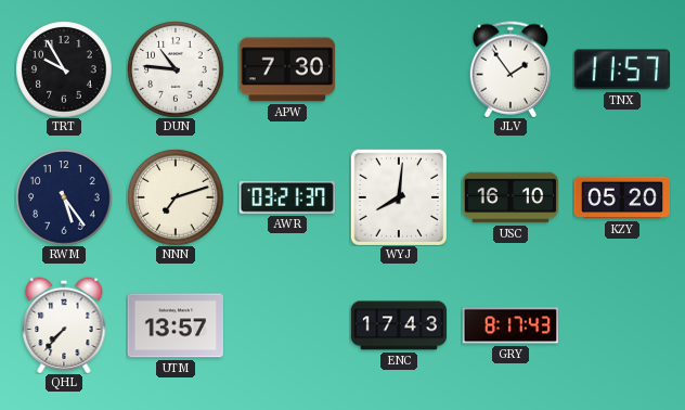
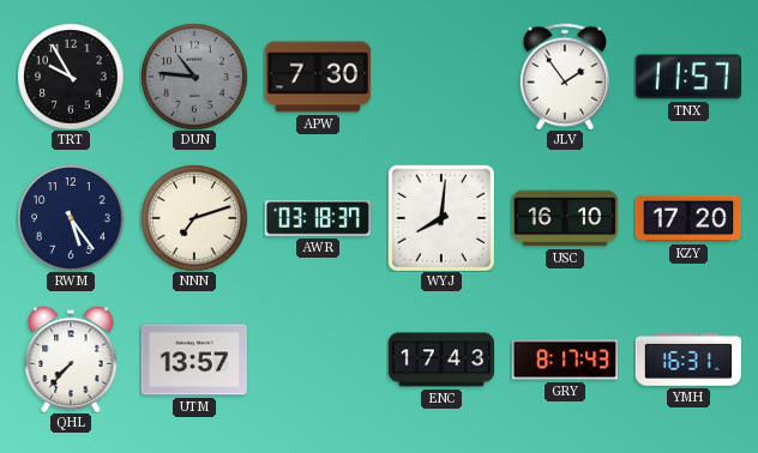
DUN dial: white -> grey (194, 77)
AWR: 03:21 -> 03:18 (318, 218)
KZY: 05:20 -> 17:20 (687, 218)
YMH: none -> 16:31 (687, 361)
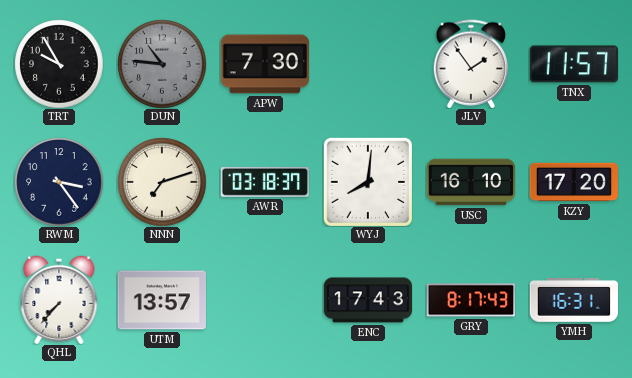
RWM: 5:24 -> 3:24 (59, 182)
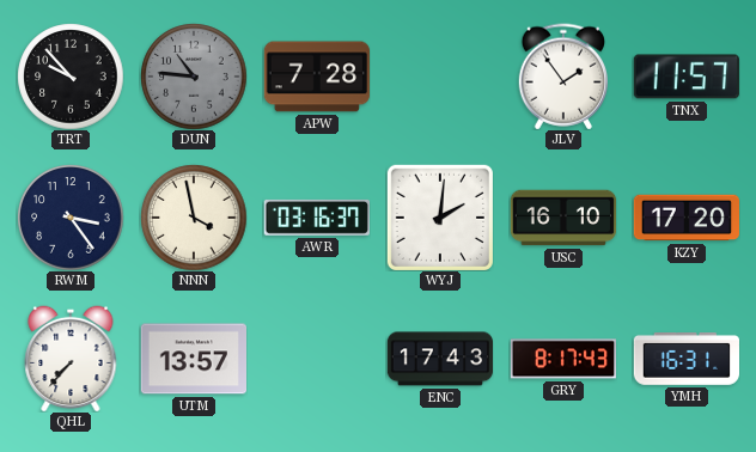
TRT: 9:55 -> 9:53 (71, 77)
APW: 7:30 -> 7:28 (316, 77)
NNN: 7:12 -> 3:58 (194, 218)
AWR: 03:18 -> 03:16 (317, 218)
WYJ: 8:01 -> 2:01 (440, 218)
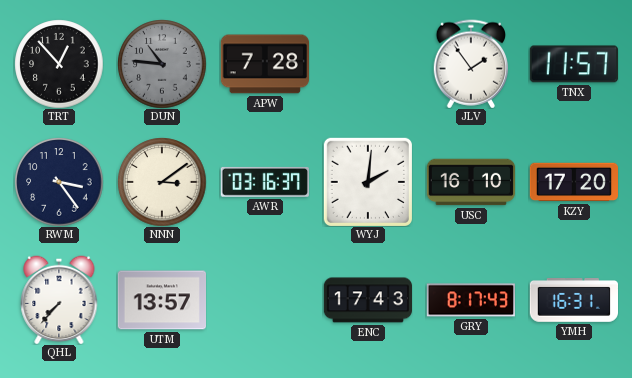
TRT: 9:53 -> 12:53 (59, 64)
NNN: 3:58 -> 3:09 (162, 182)
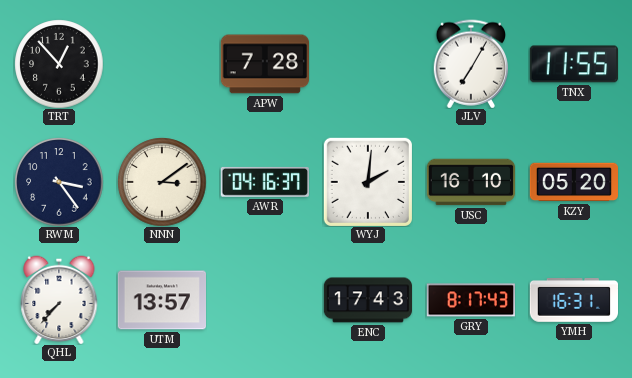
DUN: 10:46 -> none (162, 64)
JLV: 1:54 -> 7:05 (470, 64)
TNX: 11:57 -> 11:55 (574, 64)
AWR: 03:16 -> 04:16 (265, 182)
KZY: 17:20 -> 05:20 (573, 182)
